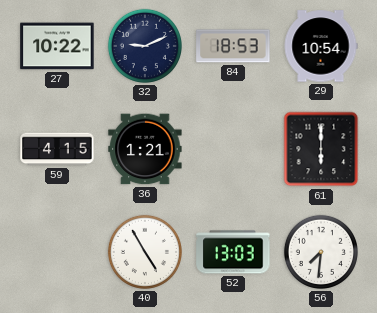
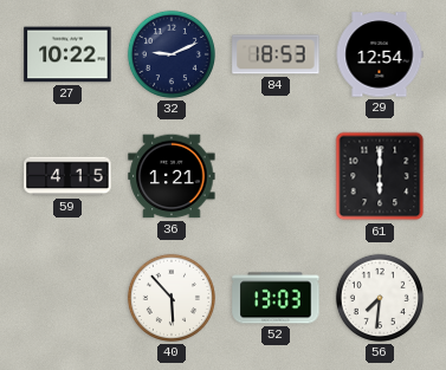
29: 10:54 -> 12:54 (380, 54)
40: 4:55 -> 5:53 (172, 298)
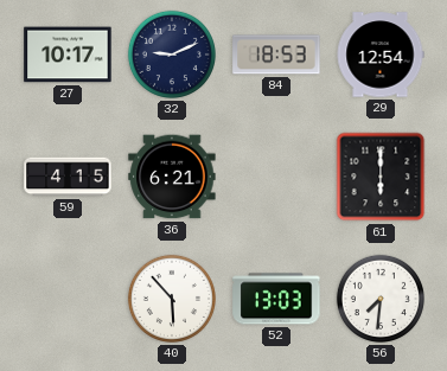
27: 10:22 -> 10:17 (68, 55)
36: 1:21 -> 6:21 (172, 177)
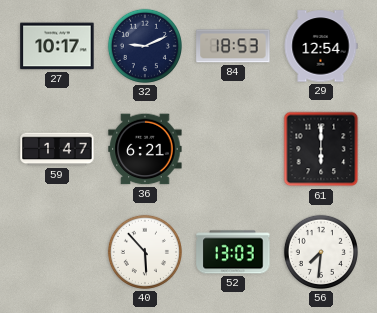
59: 4:15 -> 1:47 (57, 149)
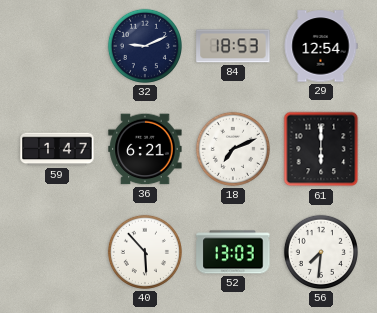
27: 10:17 -> none (57, 46)
18: none -> 7:11 (233, 149)
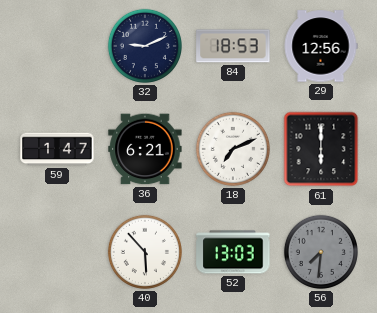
29: 12:54 -> 12:56 (321, 46)
56 dial: white -> grey (321, 252)
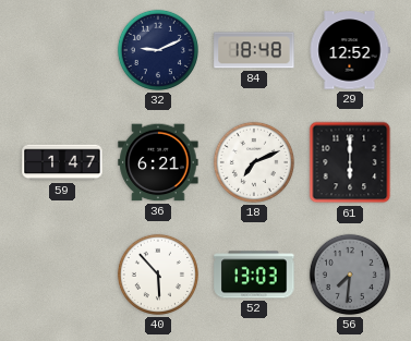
84: 18:53 -> 18:48 (254, 50)
29: 12:56 -> 12:52 (350, 50)
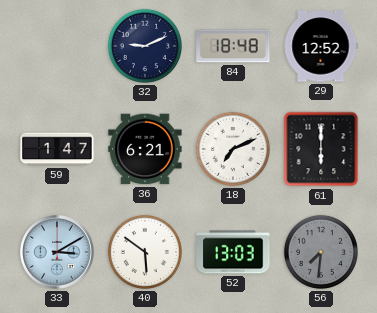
33: none -> 3:10 (57, 252)
40: 5:53 -> 5:51 (145, 252)
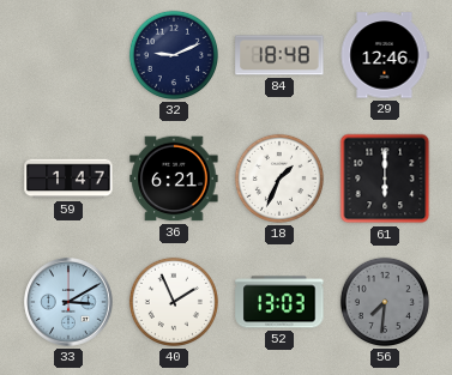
29: 12:52 -> 12:46 (385, 55)
18: 7:11 -> 1:34 (279, 179)
40: 5:51 -> 1:56 (174, 302)
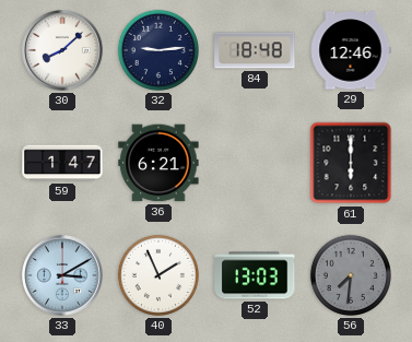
30: none -> 8:08 (62, 50)
32: 9:11 -> 9:14 (158, 50)
18: 1:34 -> none (279, 179)
